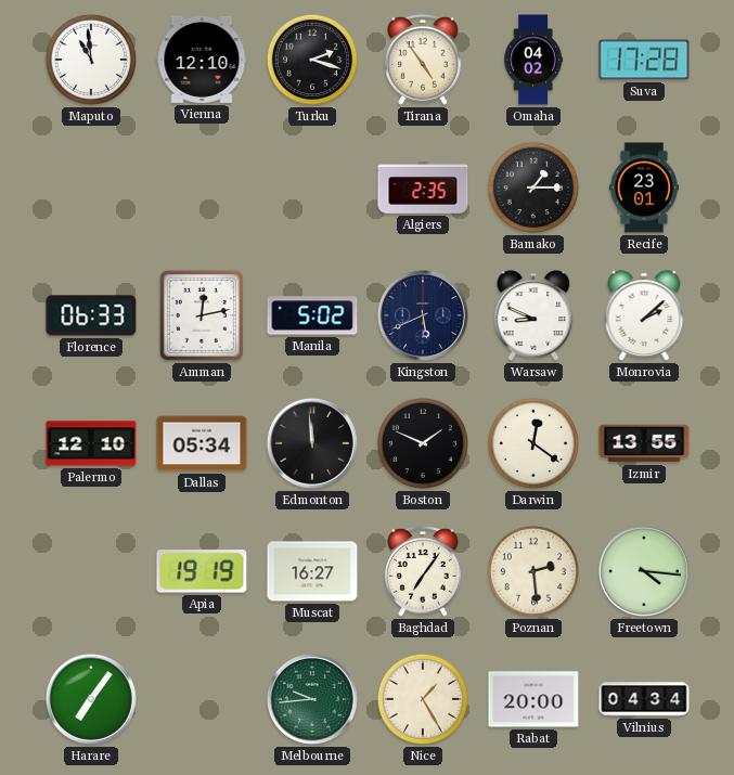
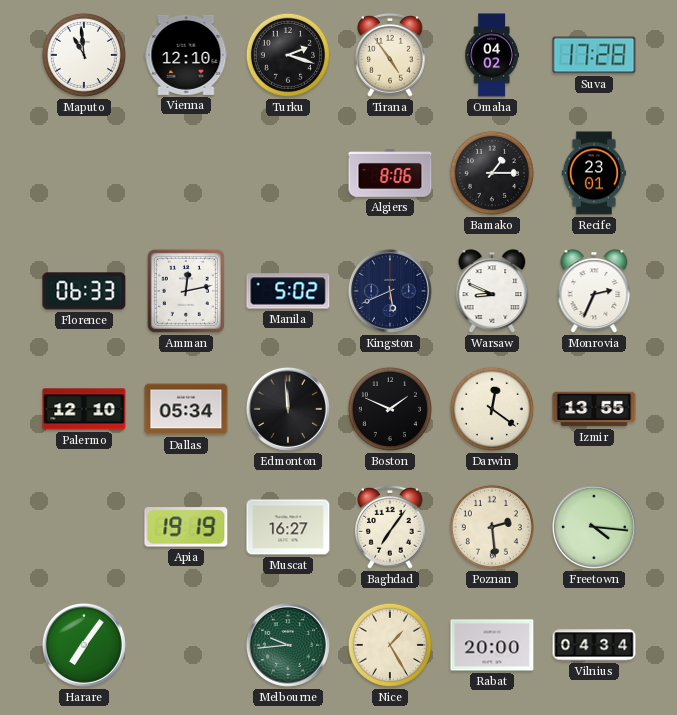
Algiers: 2:35 -> 8:06 (390, 173)
Monrovia: 2:08 -> 2:34 (594, 291)
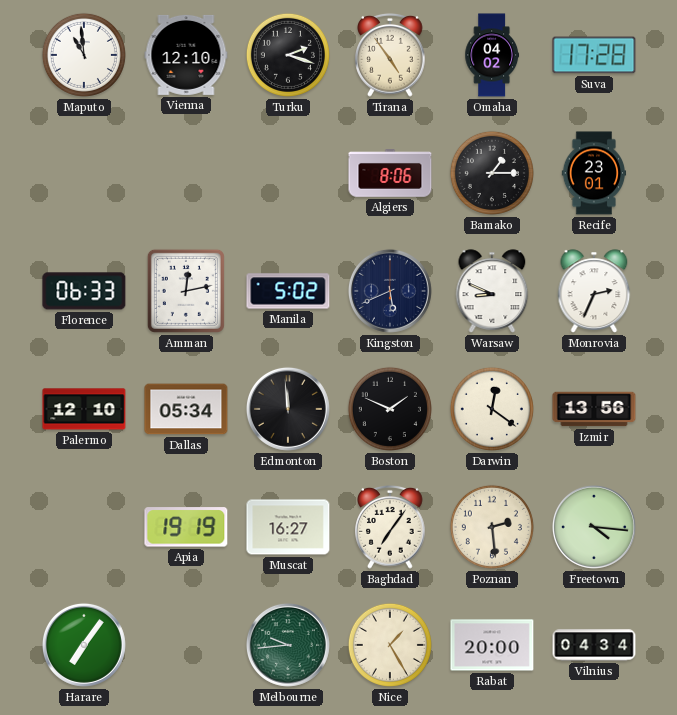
Izmir: 13:55 -> 13:56 (594, 409)
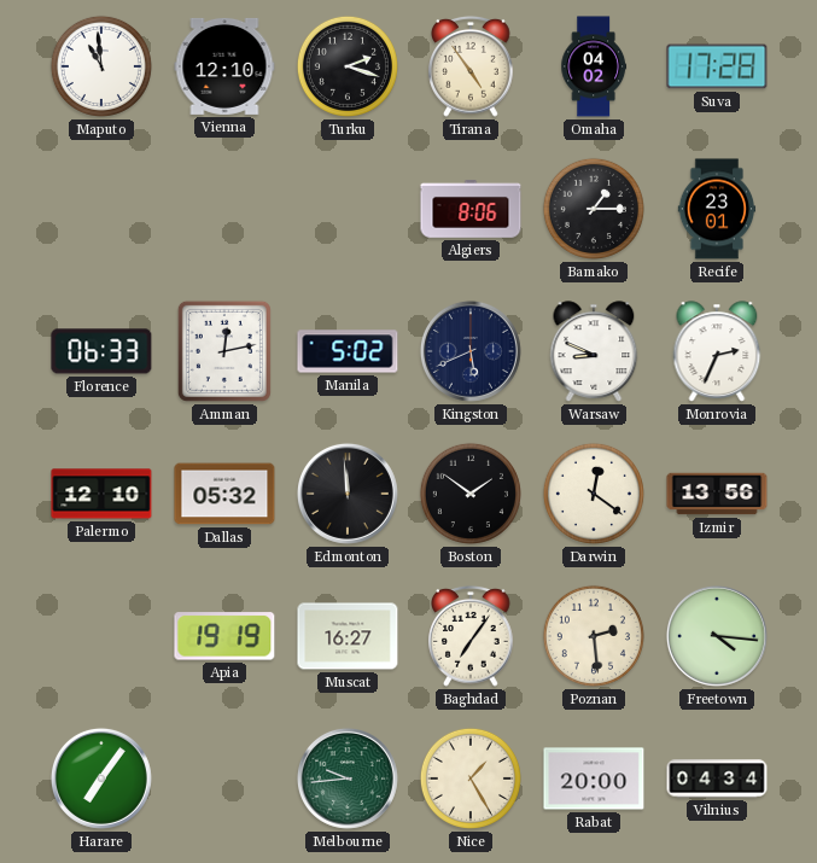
Dallas: 05:34 -> 05:32 (224, 494)
Boston: 1:49 -> 1:51 (471, 494)
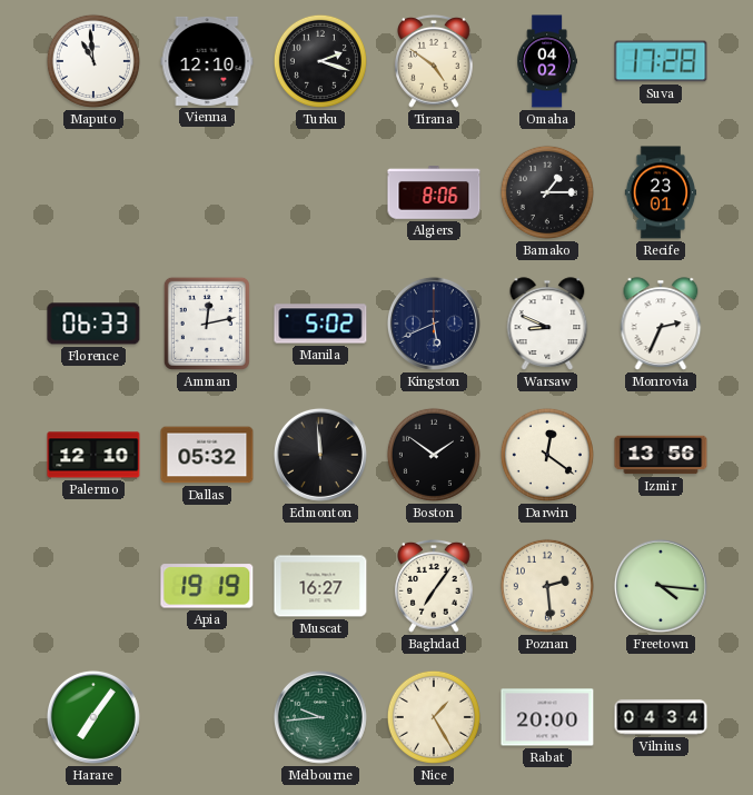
Tirana: 4:54 -> 4:51 (434, 61)
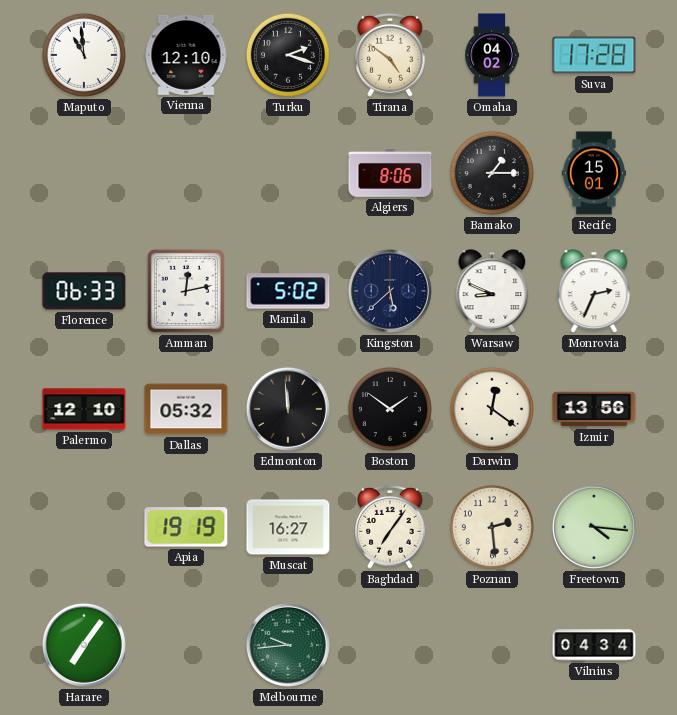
Recife: 23:01 -> 15:01 (594, 173)
Kingston: 5:41 -> 5:38 (390, 291)
Nice: 1:25 -> none (434, 717)
Rabat: 20:00 -> none (547, 717)
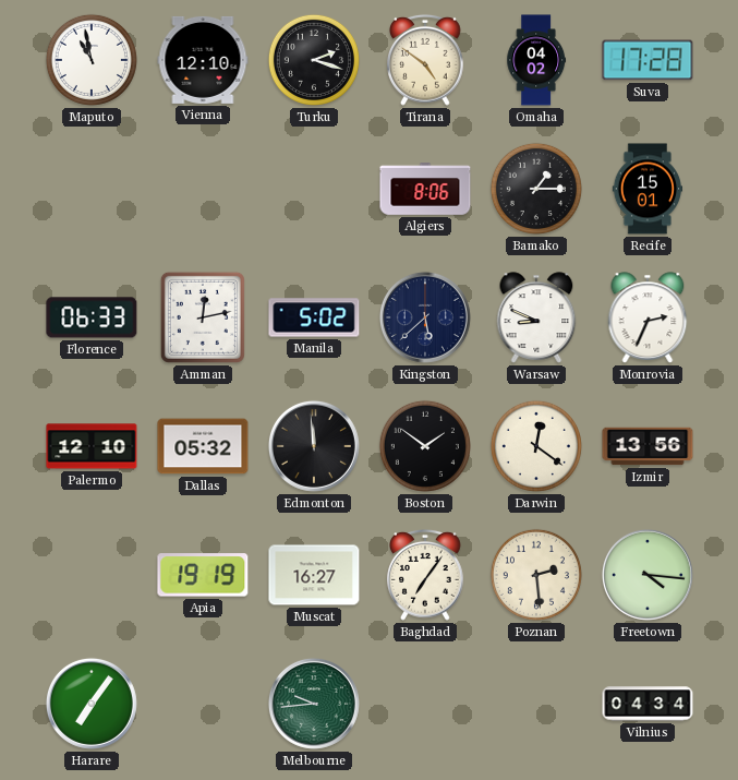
Maputo: 10:59 -> 10:58 (92, 60)
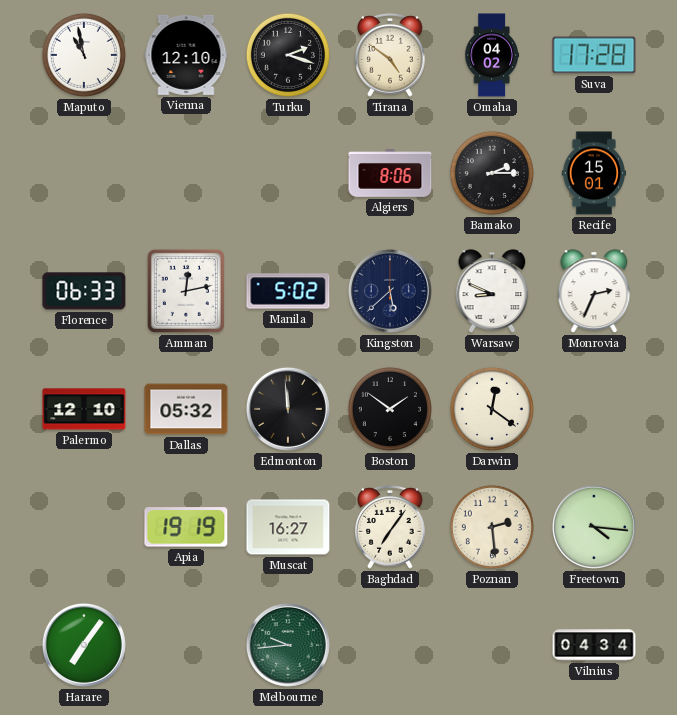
Bamako: 1:15 -> 2:15 (492, 173)
Izmir: 13:56 -> none (648, 446)
